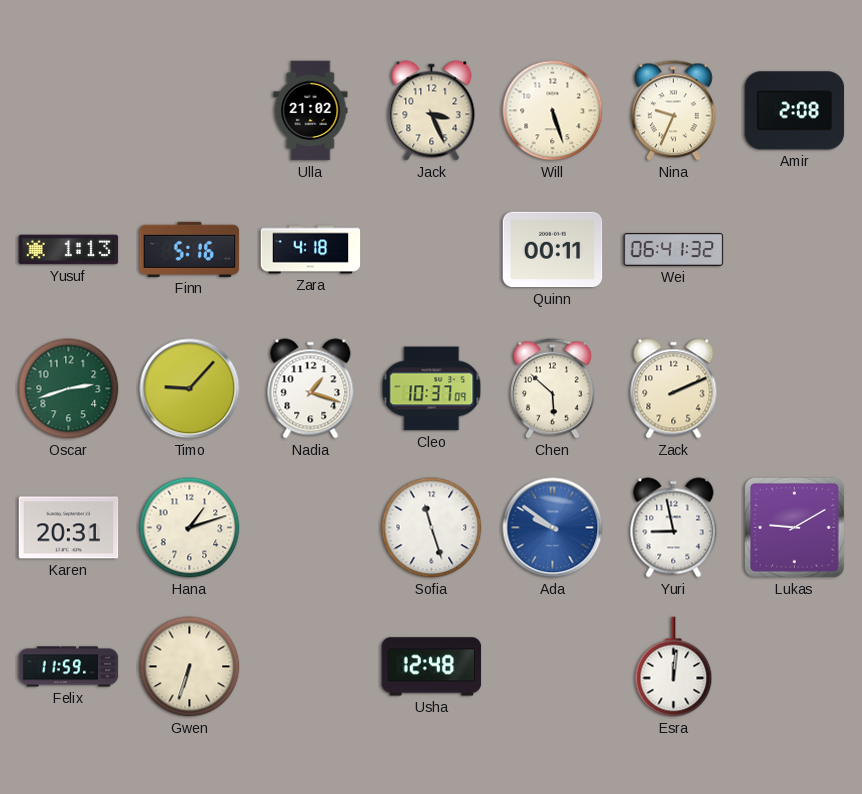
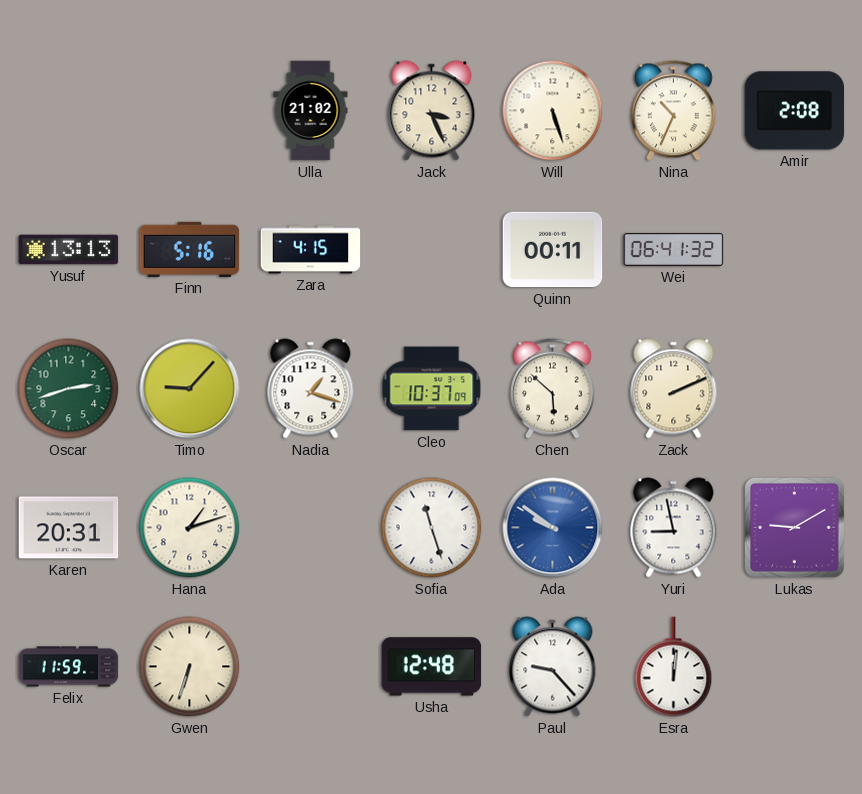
Nina: 9:34 -> 10:34 (674, 111)
Yusuf: 1:13 -> 13:13 (69, 250)
Zara: 4:18 -> 4:15 (311, 250)
Paul: none -> 9:23 (553, 667)
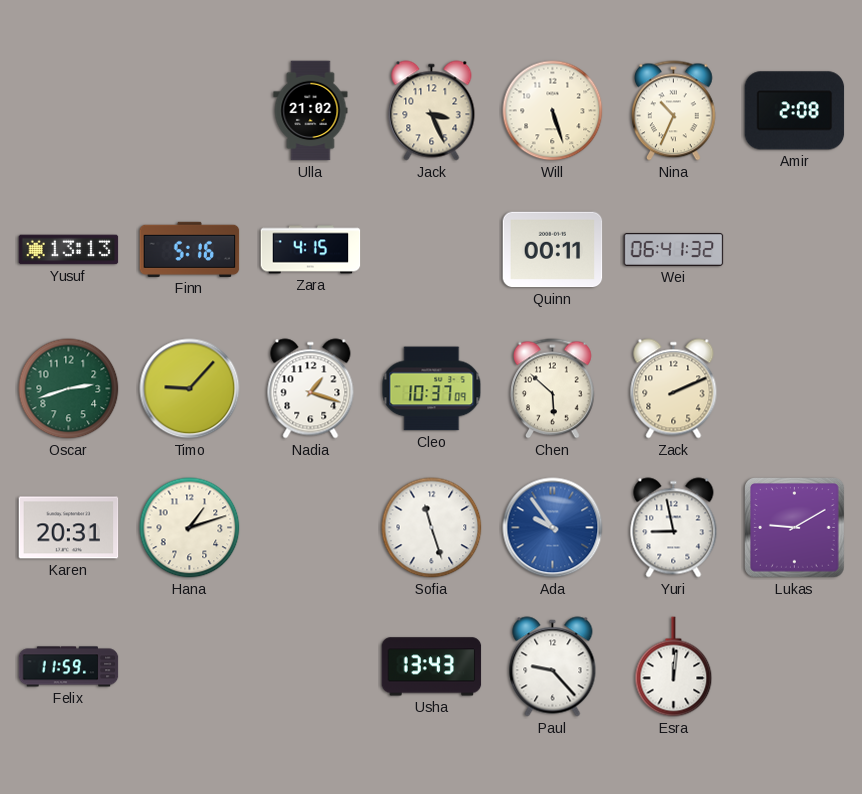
Ada: 9:51 -> 9:54 (553, 528)
Gwen: 6:33 -> none (190, 667)
Usha: 12:48 -> 13:43 (432, 667)
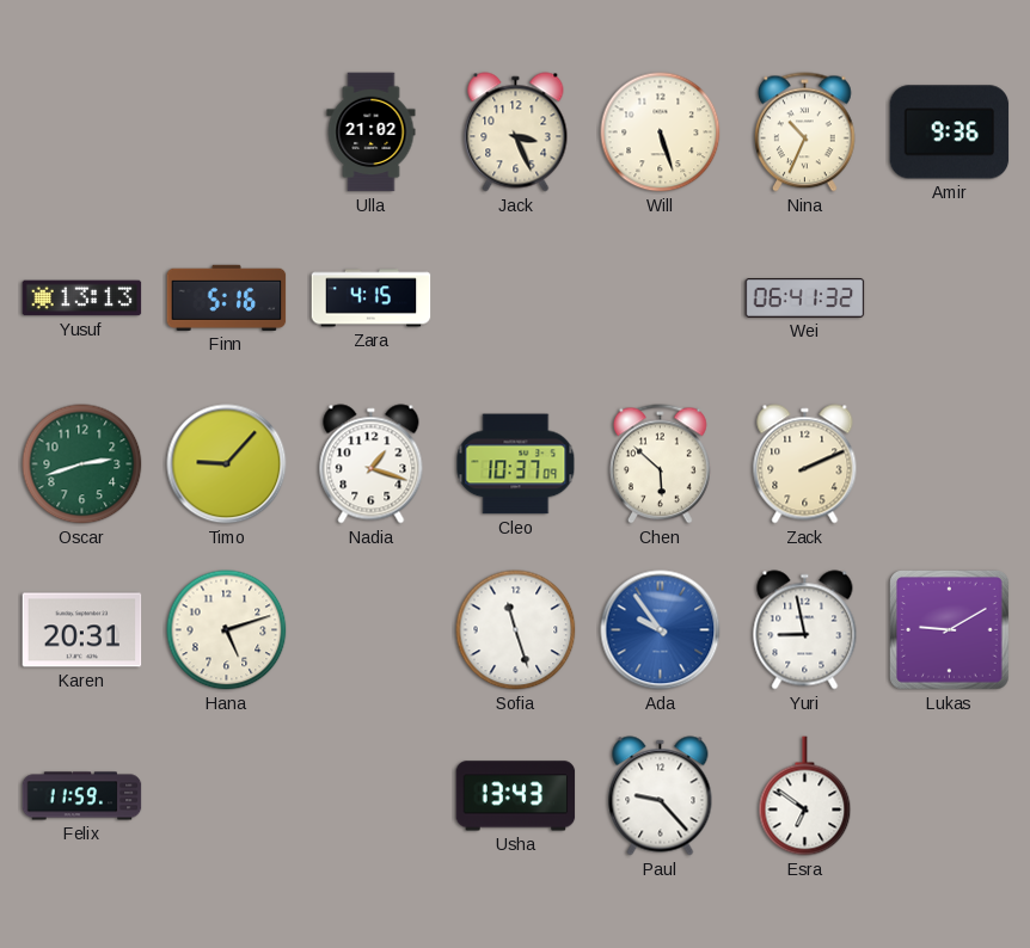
Amir: 2:08 -> 9:36 (950, 133)
Quinn: 00:11 -> none (553, 250)
Hana: 1:12 -> 5:12 (227, 630)
Esra: 12:01 -> 6:51 (805, 796)
